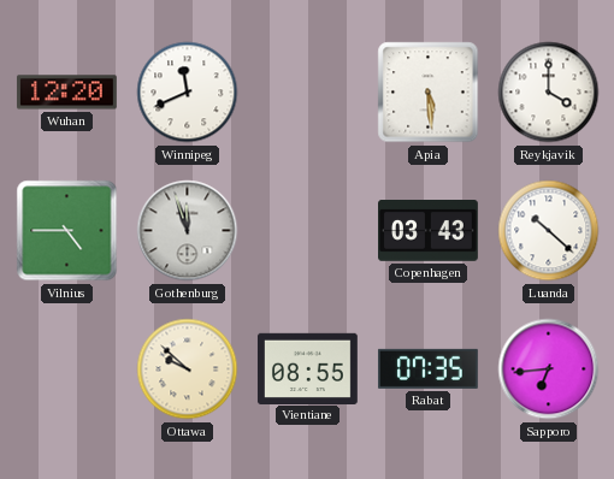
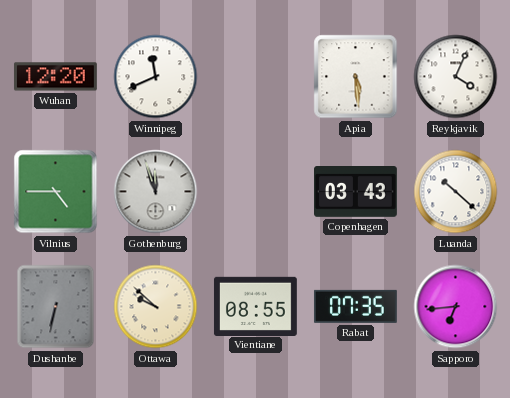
Reykjavik: 4:00 -> 4:04 (456, 77)
Dushanbe: none -> 6:32 (56, 307)
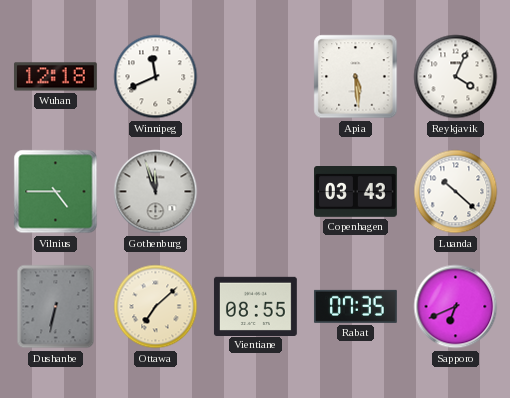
Wuhan: 12:20 -> 12:18 (55, 77)
Ottawa: 9:52 -> 7:08 (156, 307)
Sapporo: 6:44 -> 6:41 (456, 307)
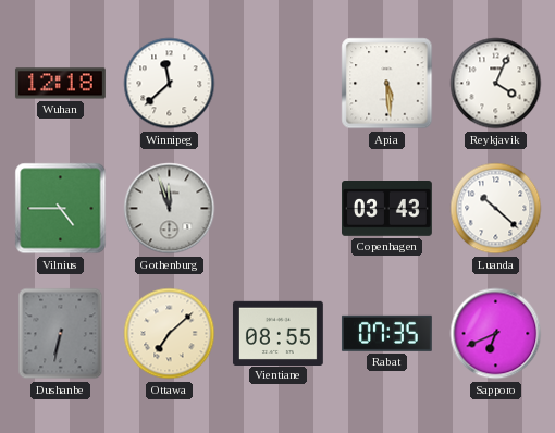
Winnipeg: 11:41 -> 11:38 (170, 84)
